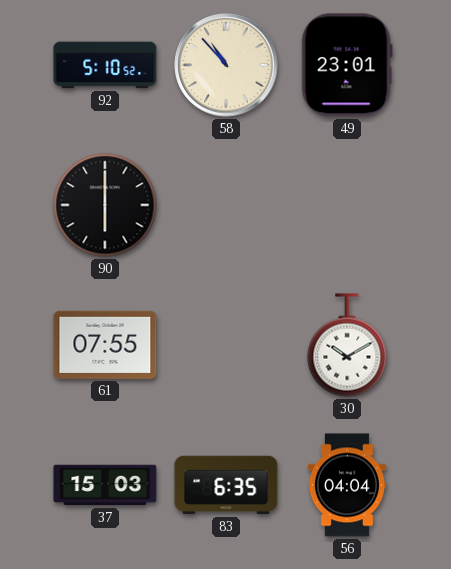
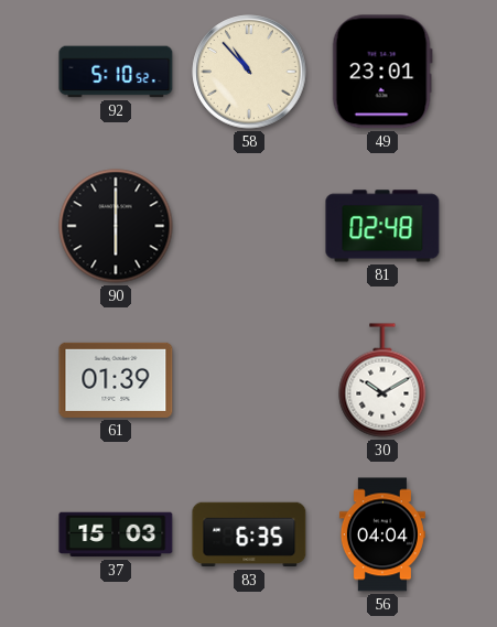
81: none -> 02:48 (382, 226)
61: 07:55 -> 01:39 (116, 380)
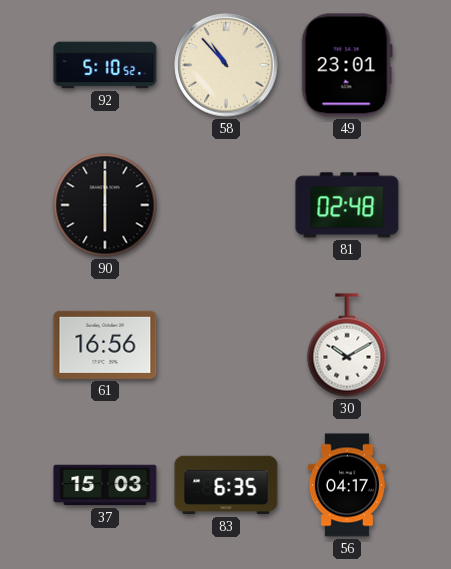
61: 01:39 -> 16:56 (105, 345)
56: 04:04 -> 04:17 (347, 485)
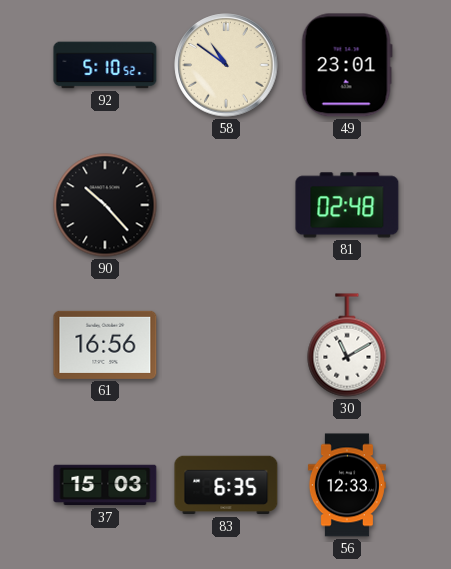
58: 10:53 -> 10:51 (226, 65)
90: 6:00 -> 10:23 (105, 205)
30: 10:10 -> 11:10 (347, 345)
56: 04:17 -> 12:33 (347, 485)
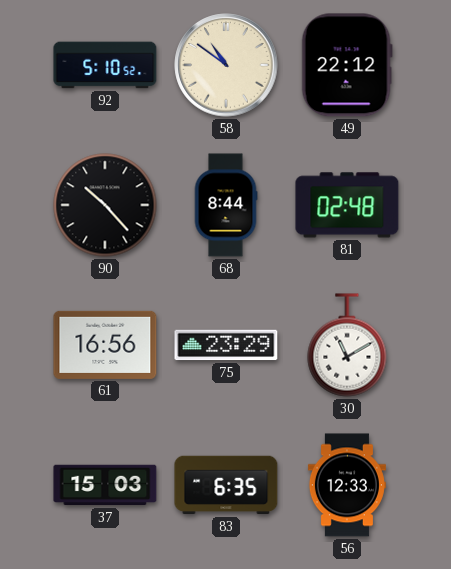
49: 23:01 -> 22:12 (347, 65)
68: none -> 8:44 (226, 205)
75: none -> 23:29 (226, 345)
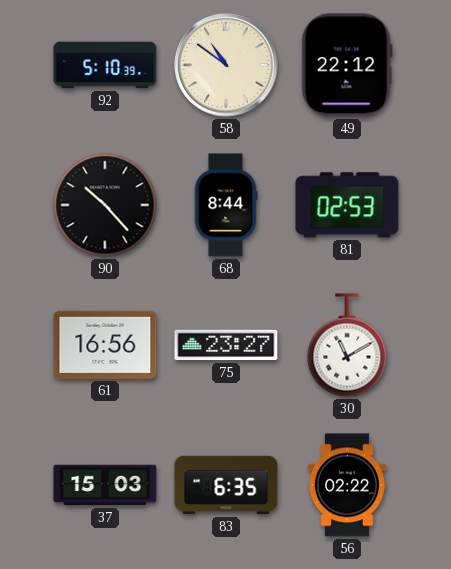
92: 5:10:52 -> 5:10:39 (105, 65)
81: 02:48 -> 02:53 (347, 205)
75: 23:29 -> 23:27 (226, 345)
56: 12:33 -> 02:22 (347, 485)
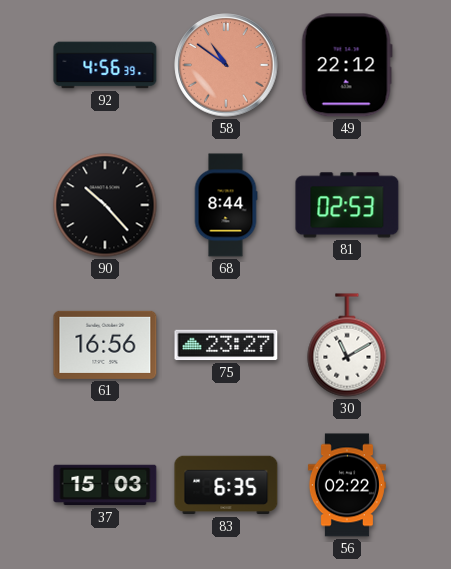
92: 5:10 -> 4:56 (105, 65)
58 dial: cream -> salmon (226, 65)
